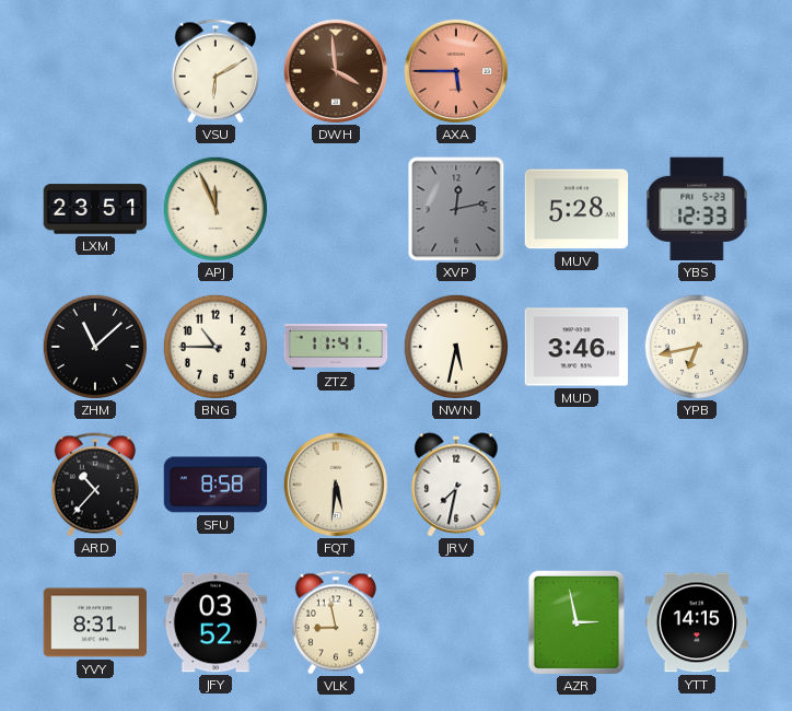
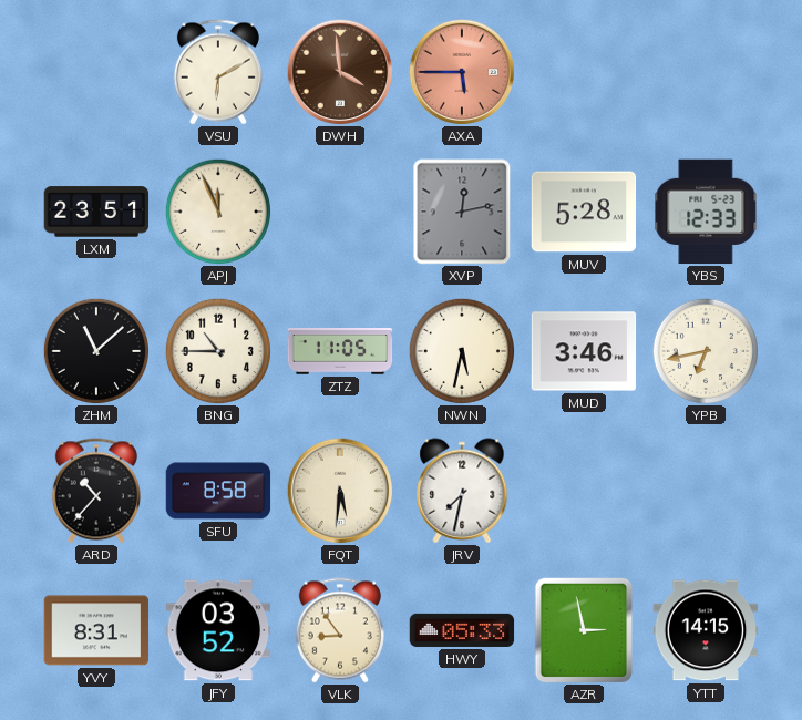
ZTZ: 11:41 -> 11:05 (340, 351)
VLK: 8:58 -> 8:54 (340, 630)
HWY: none -> 05:33 (462, 630)
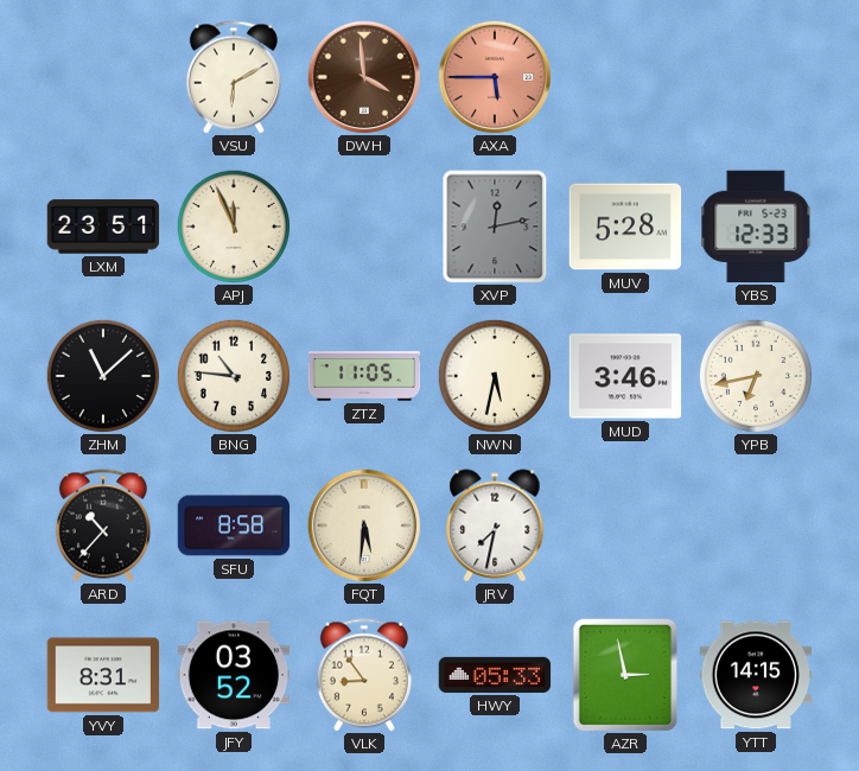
BNG: 10:45 -> 10:46 (233, 375)
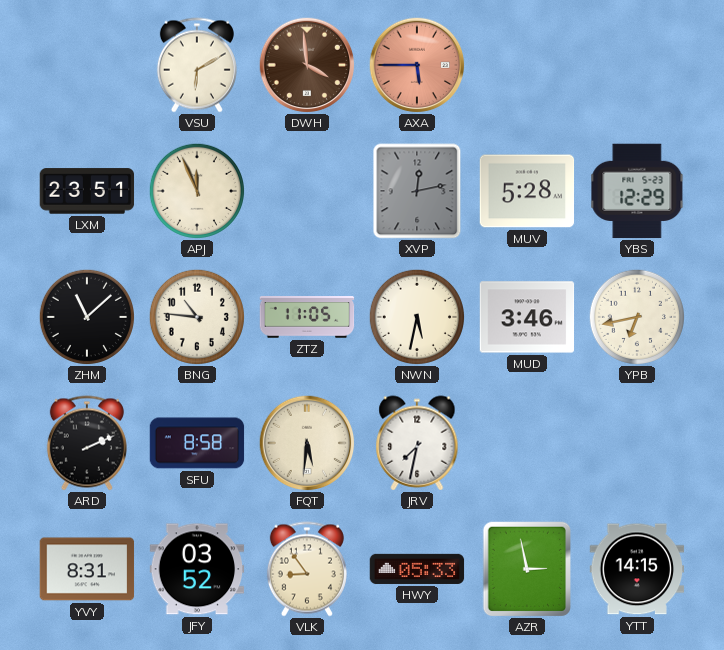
YBS: 12:33 -> 12:29 (637, 191)
ARD: 10:37 -> 2:11 (87, 443)
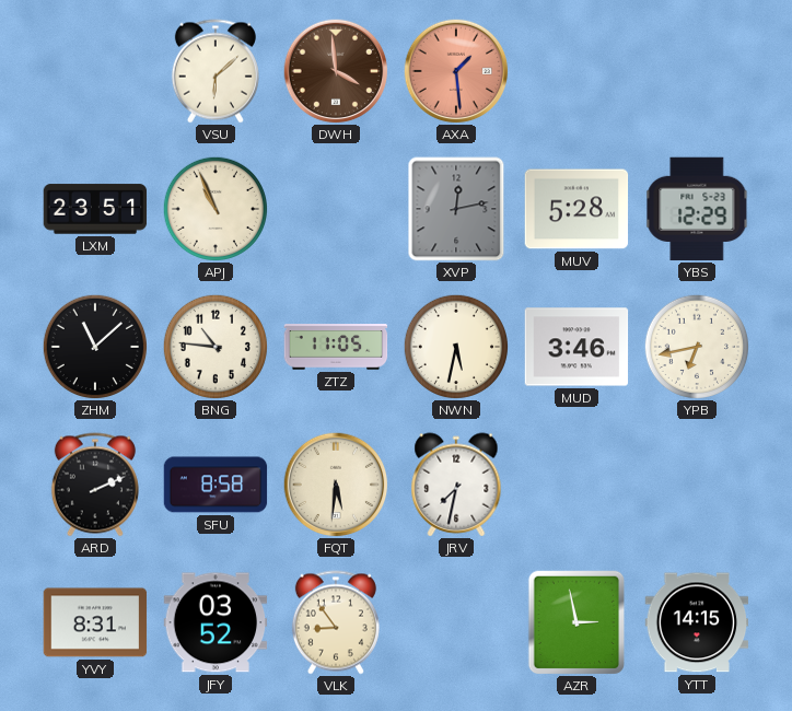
VSU: 6:10 -> 6:08 (216, 71)
AXA: 5:45 -> 1:29 (456, 71)
APJ: 11:56 -> 10:56 (214, 208)
HWY: 05:33 -> none (417, 569)
